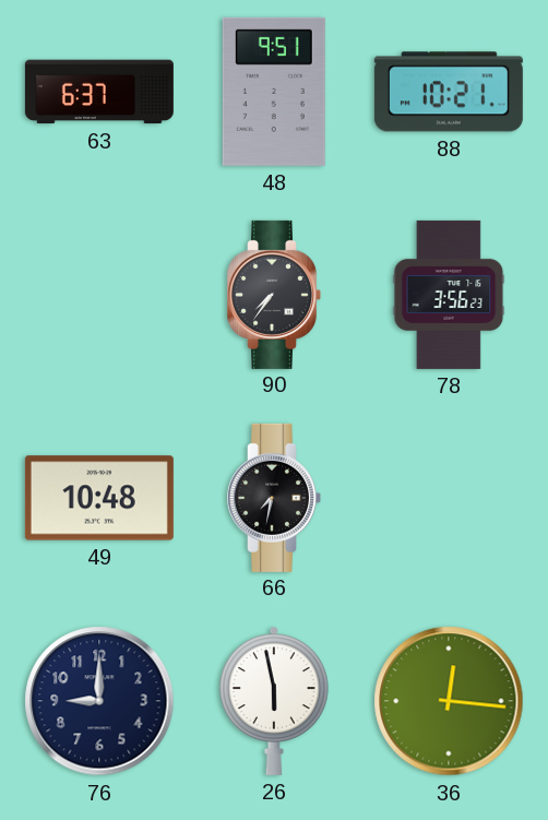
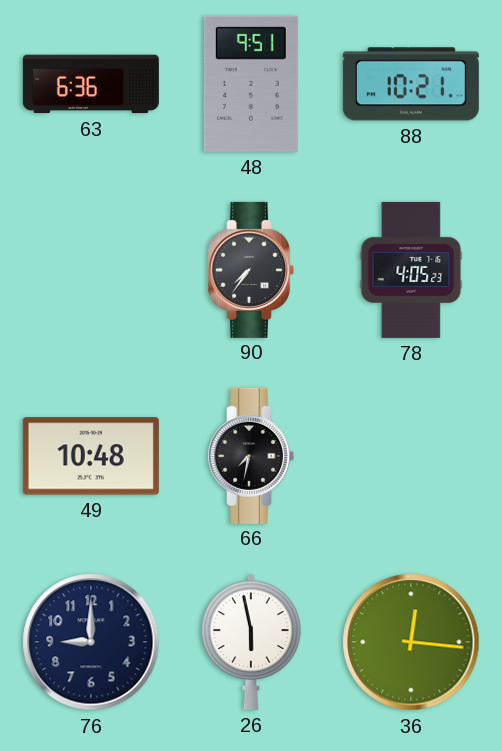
63: 6:37 -> 6:36 (91, 84)
78: 3:56 -> 4:05 (411, 270)
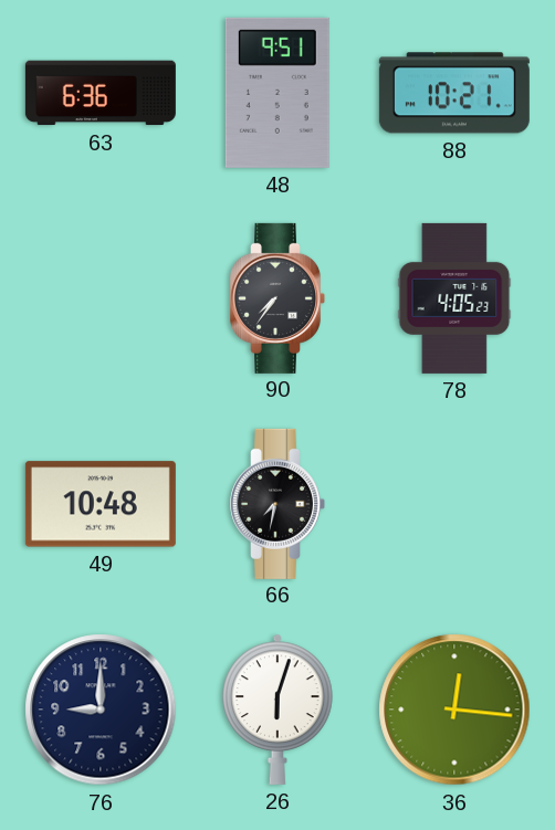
26: 5:58 -> 6:03 (277, 710)
